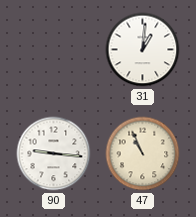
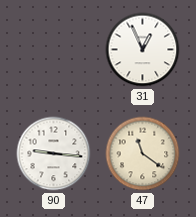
31: 1:01 -> 12:56 (143, 50)
47: 10:56 -> 11:21 (143, 154)
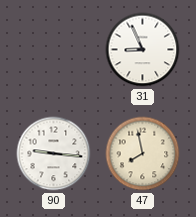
31: 12:56 -> 8:56 (143, 50)
47: 11:21 -> 7:58 (143, 154)
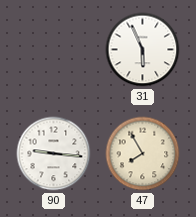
31: 8:56 -> 5:56 (143, 50)
47: 7:58 -> 7:55 (143, 154)
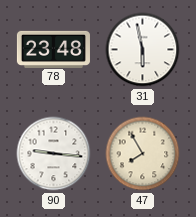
78: none -> 23:48 (53, 49)
31: 5:56 -> 5:58 (143, 50)
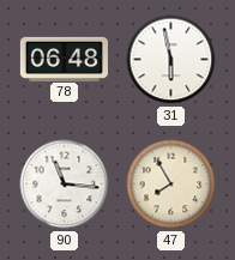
78: 23:48 -> 06:48 (64, 59)
90: 9:16 -> 11:16 (65, 185)
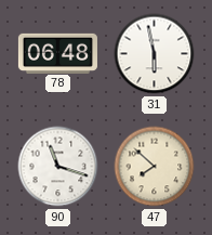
90: 11:16 -> 11:18 (58, 167)
47: 7:55 -> 7:52 (155, 167)
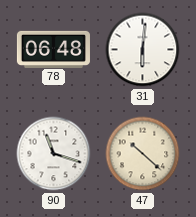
31: 5:58 -> 6:01 (143, 50)
47: 7:52 -> 10:22 (143, 154)
